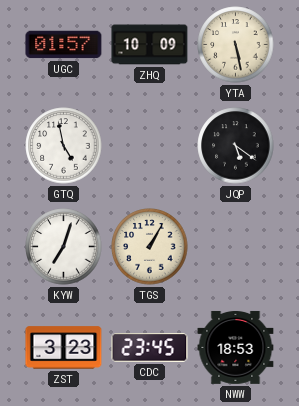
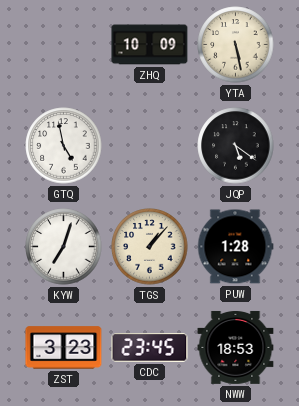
UGC: 01:57 -> none (64, 45)
TGS: 1:05 -> 1:07 (150, 247)
PUW: none -> 1:28 (235, 247)
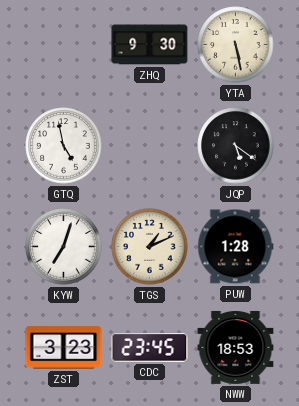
ZHQ: 10:09 -> 9:30 (150, 45)
TGS: 1:07 -> 1:11 (150, 247)
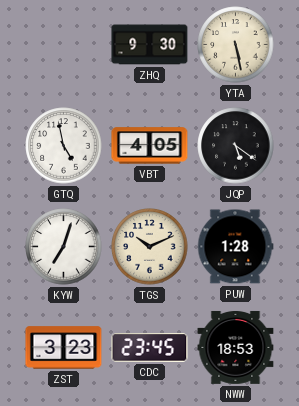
VBT: none -> 4:05 (150, 146)
TGS: 1:11 -> 10:11 (150, 247)
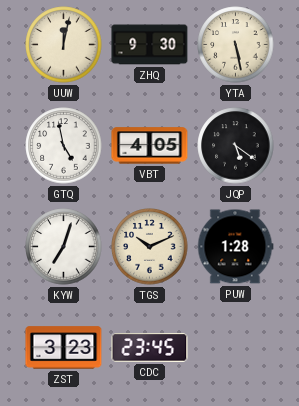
UUW: none -> 12:02 (64, 45)
NWW: 18:53 -> none (236, 347)
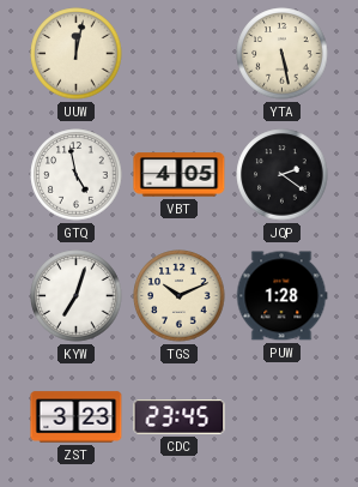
ZHQ: 9:30 -> none (150, 45)
JQP: 5:21 -> 2:21 (283, 175)
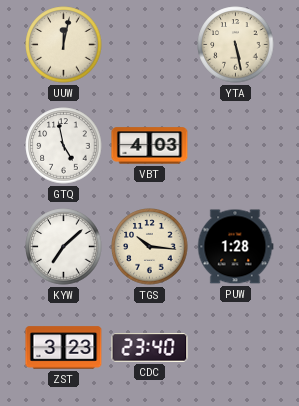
VBT: 4:05 -> 4:03 (150, 146)
JQP: 2:21 -> none (283, 175)
KYW: 7:03 -> 7:08 (64, 247)
TGS: 10:11 -> 10:16 (150, 247)
CDC: 23:45 -> 23:40 (150, 348)
